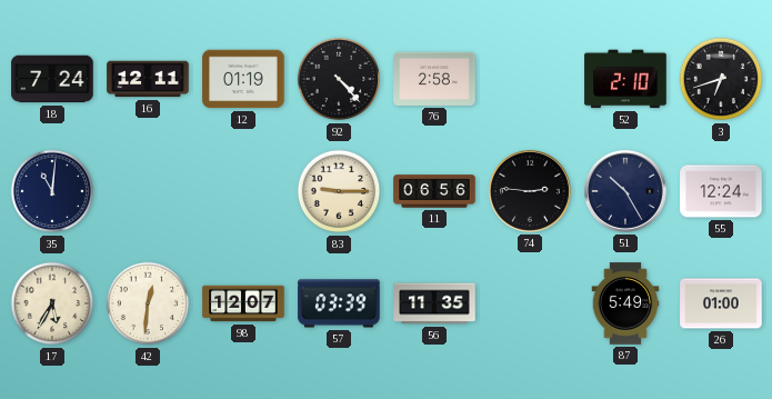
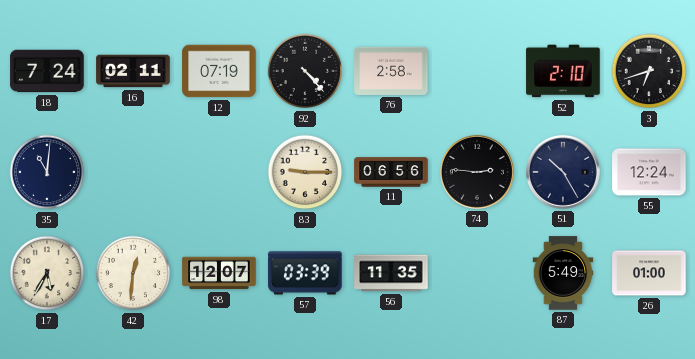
16: 12:11 -> 02:11 (133, 71)
12: 01:19 -> 07:19 (219, 71)
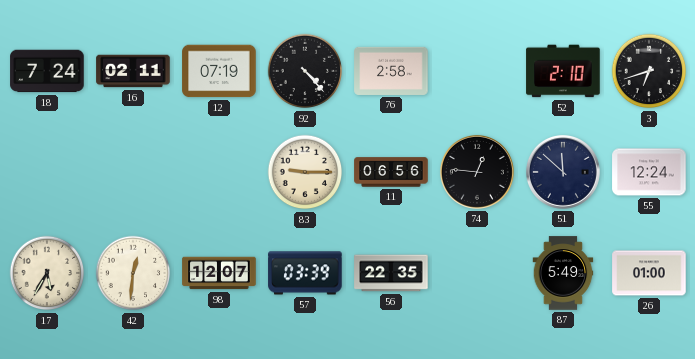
35: 11:01 -> none (47, 172)
74: 2:46 -> 12:46 (477, 172)
51: 10:25 -> 11:52 (563, 172)
56: 11:35 -> 22:35 (391, 273)
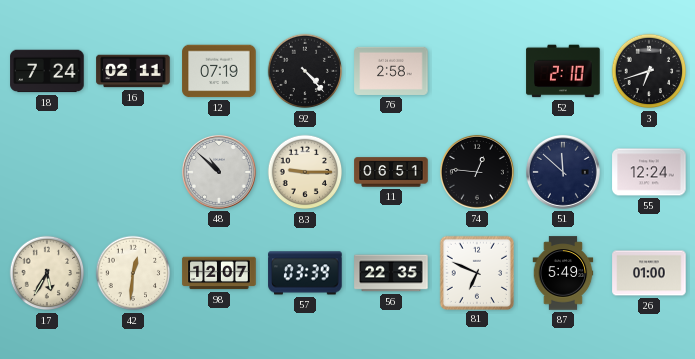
48: none -> 10:52 (219, 172)
11: 06:56 -> 06:51 (391, 172)
81: none -> 6:49 (476, 272)
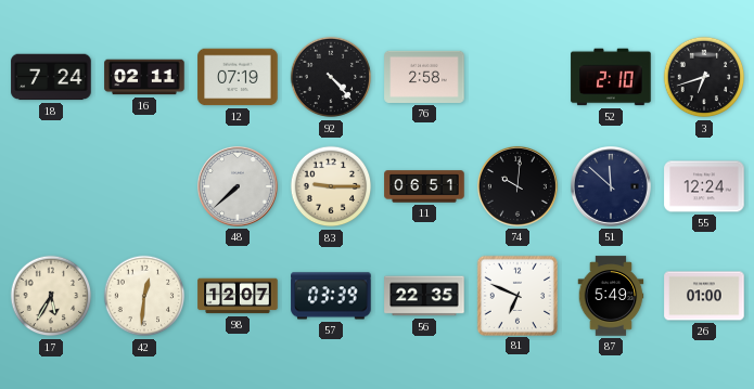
48: 10:52 -> 7:38 (238, 186)
74: 12:46 -> 10:01 (517, 186)
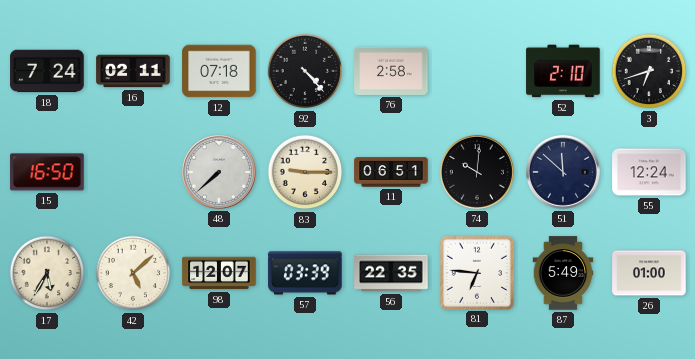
12: 07:19 -> 07:18 (219, 71)
15: none -> 16:50 (47, 172)
42: 12:31 -> 5:08 (133, 273)
81: 6:49 -> 6:46 (476, 272)
